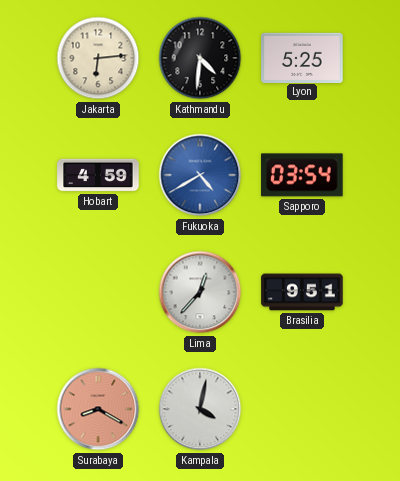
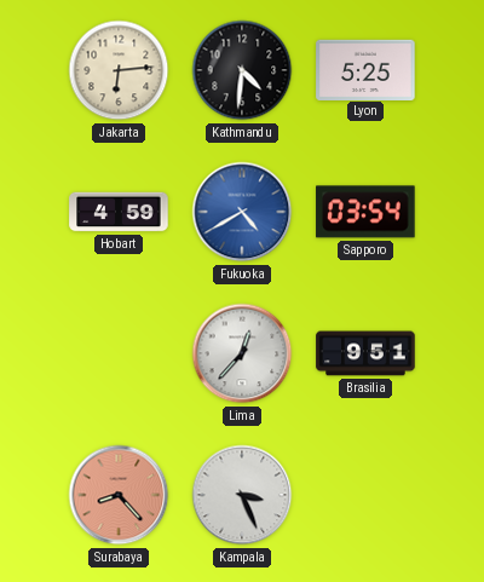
Surabaya: 8:20 -> 8:23 (119, 495)
Kampala: 4:02 -> 3:26 (242, 495)
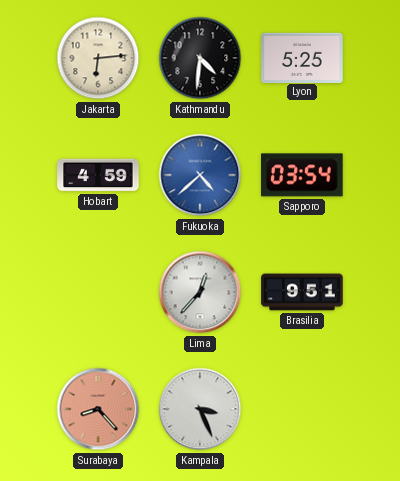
Fukuoka: 4:40 -> 4:38 (200, 175)
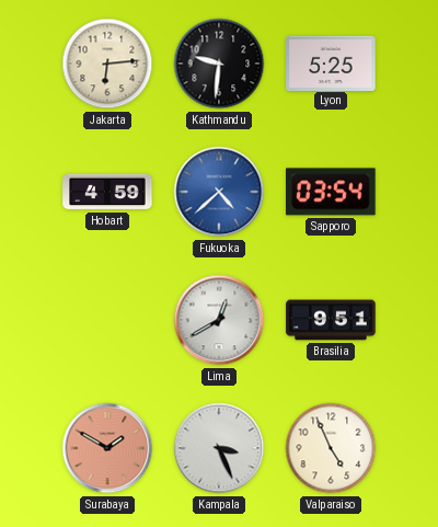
Kathmandu: 4:31 -> 9:31 (219, 64)
Lima: 12:37 -> 12:40 (219, 320)
Surabaya: 8:23 -> 1:50 (107, 448)
Valparaiso: none -> 4:56 (331, 448)
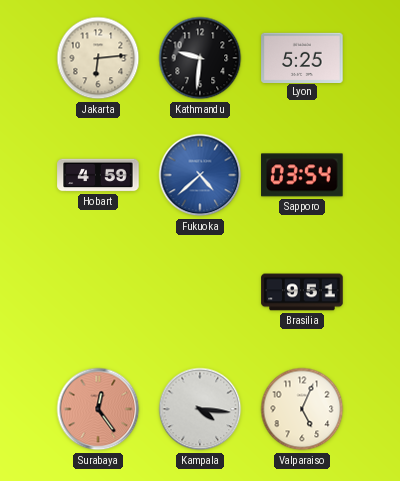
Lima: 12:40 -> none (219, 320)
Surabaya: 1:50 -> 12:24 (98, 409)
Kampala: 3:26 -> 4:16 (200, 409)
Valparaiso: 4:56 -> 5:04 (302, 409)
